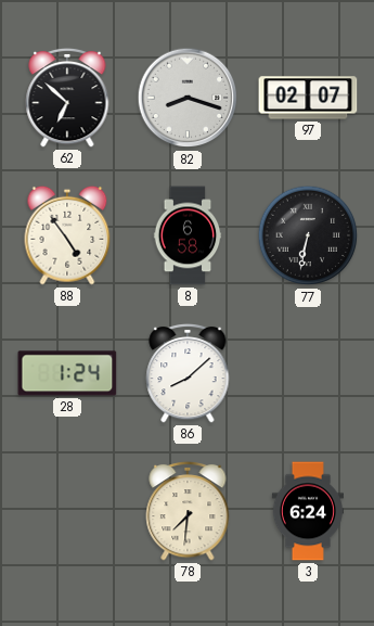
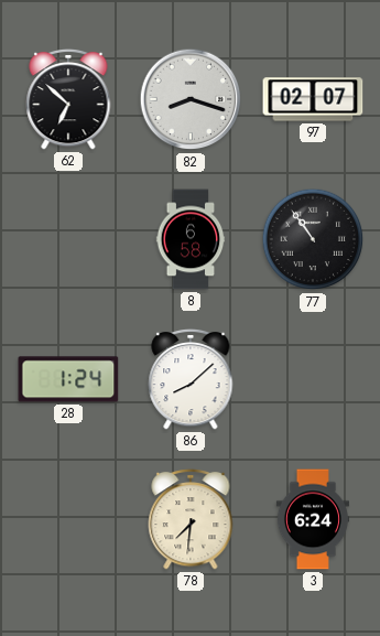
88: 4:54 -> none (67, 235)
77: 6:32 -> 10:54 (313, 239)
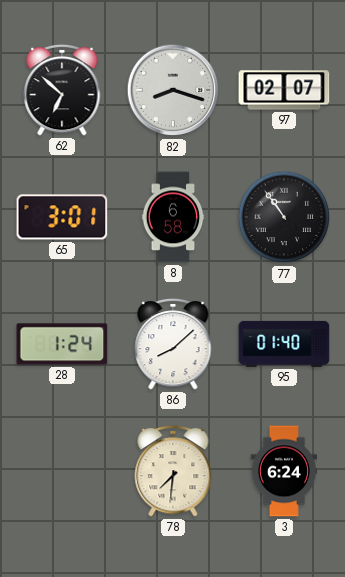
65: none -> 3:01 (62, 217)
95: none -> 01:40 (284, 344)
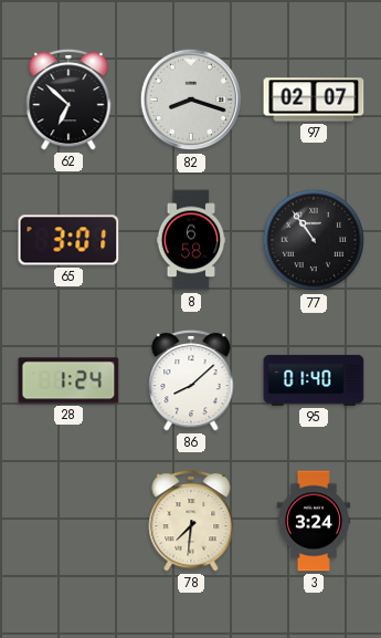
3: 6:24 -> 3:24 (314, 521)
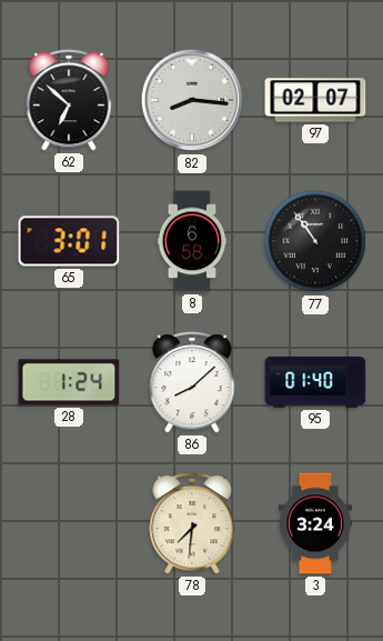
82: 8:18 -> 8:16 (192, 100)
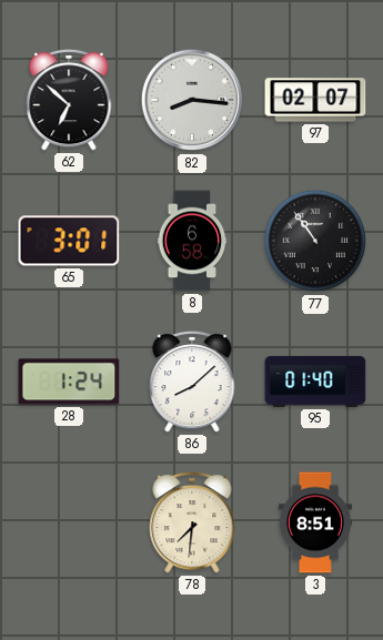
3: 3:24 -> 8:51 (315, 522)
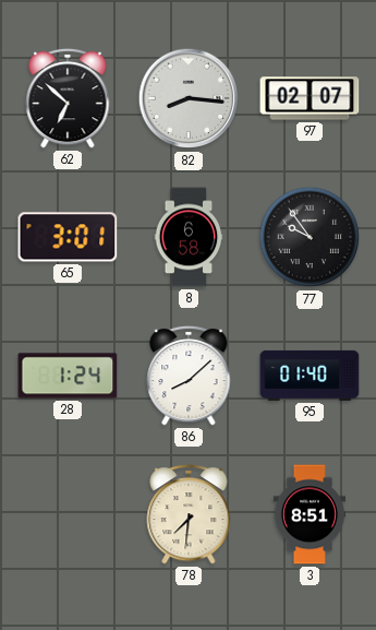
77: 10:54 -> 9:54 (310, 237)
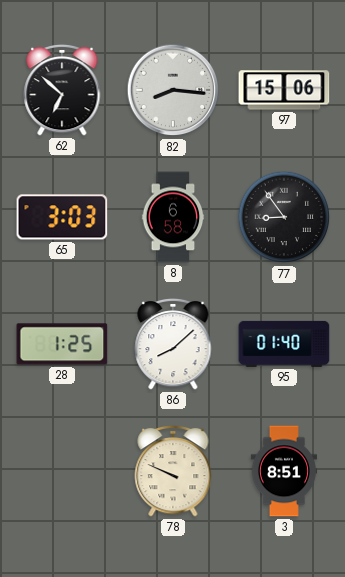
97: 02:07 -> 15:06 (284, 90)
65: 3:01 -> 3:03 (62, 217)
77: 9:54 -> 8:54 (284, 217)
28: 1:24 -> 1:25 (62, 344)
78: 7:31 -> 9:49 (173, 471)
